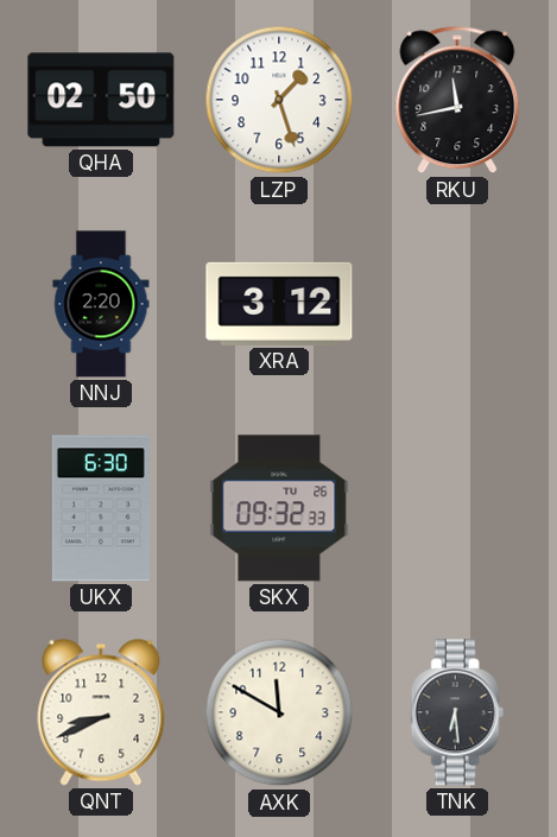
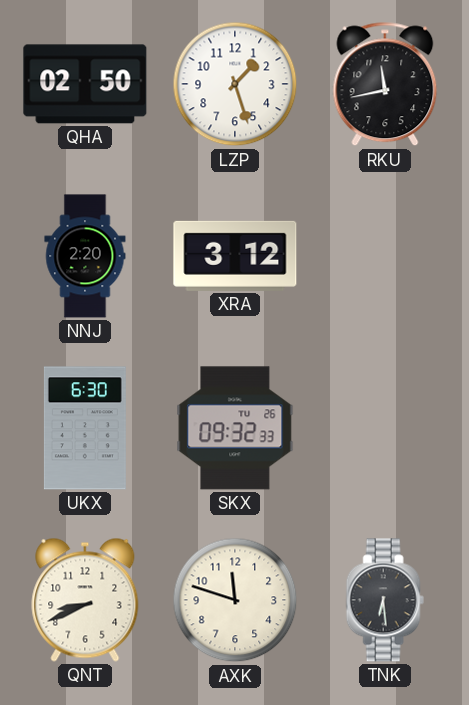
AXK: 11:50 -> 11:48 (235, 600)
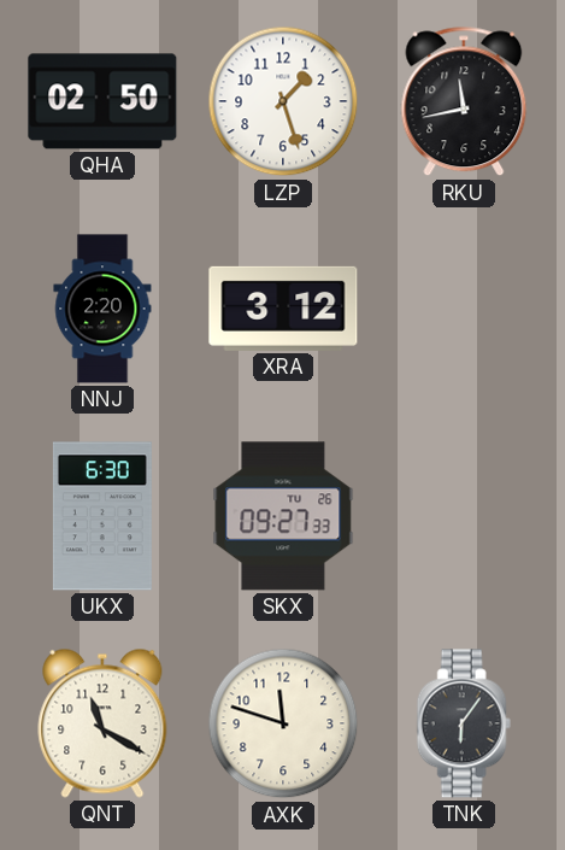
SKX: 09:32 -> 09:27 (283, 516)
QNT: 8:41 -> 11:20 (102, 723)
TNK: 6:29 -> 6:06 (464, 723)
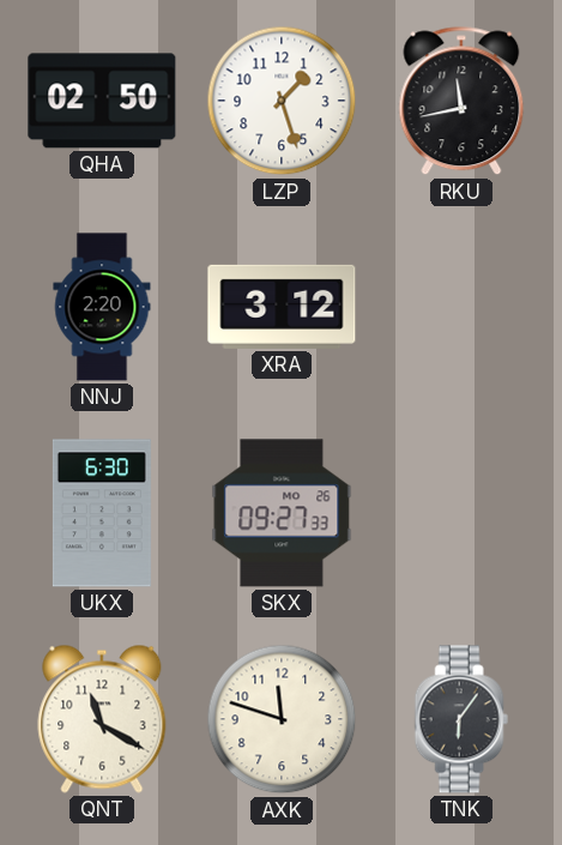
SKX date: TU 26 -> MO 26 (282, 513)
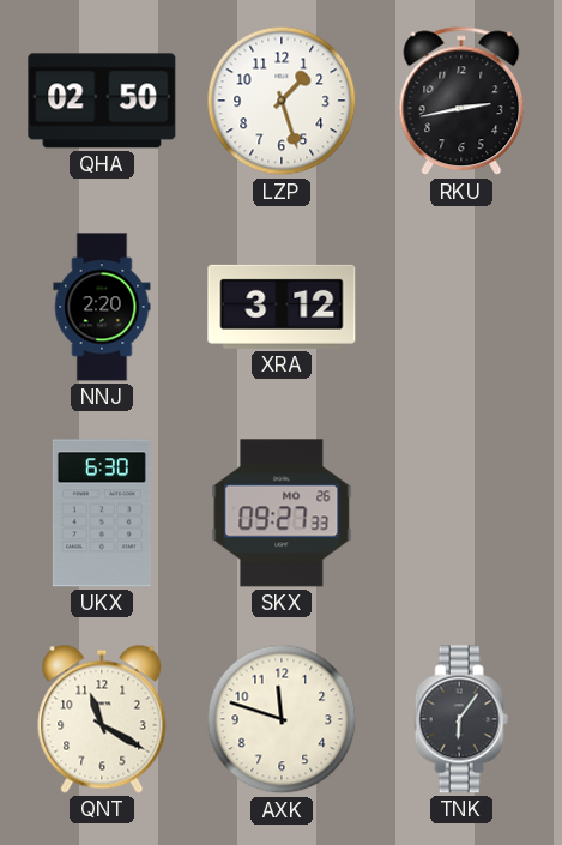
RKU: 11:43 -> 2:43 (461, 101)
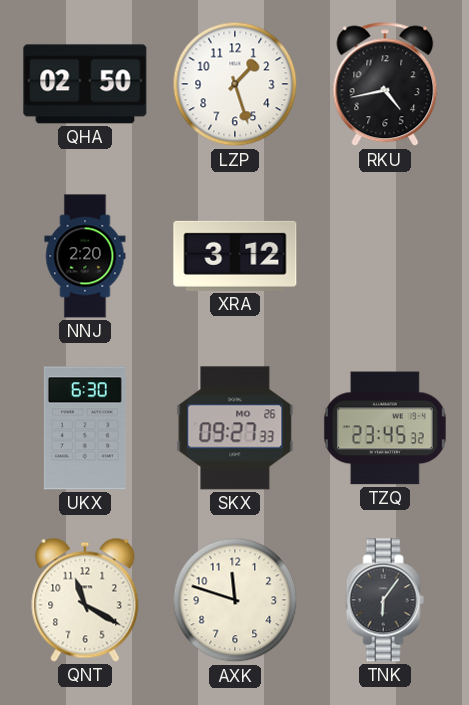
RKU: 2:43 -> 4:43 (385, 84)
TZQ: none -> 23:45 (385, 428)
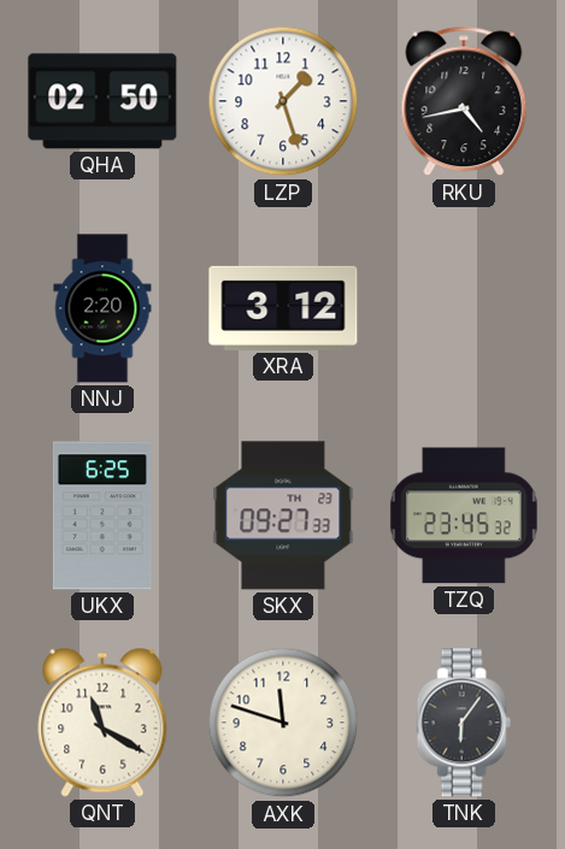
UKX: 6:30 -> 6:25 (102, 515)
SKX date: MO 26 -> TH 23 (283, 515)
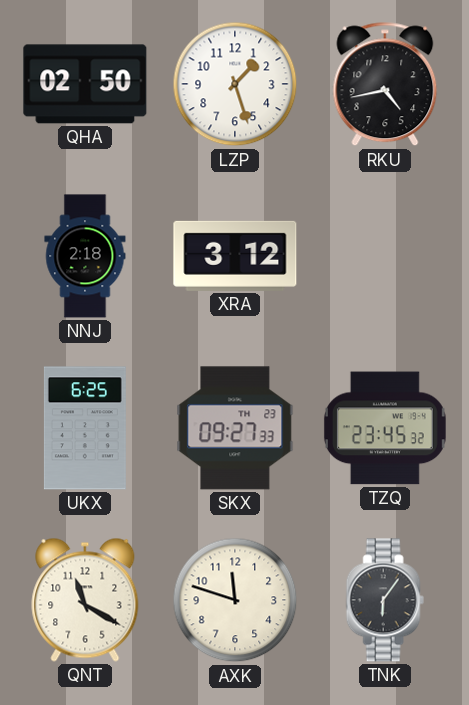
NNJ: 2:20 -> 2:18 (85, 256)
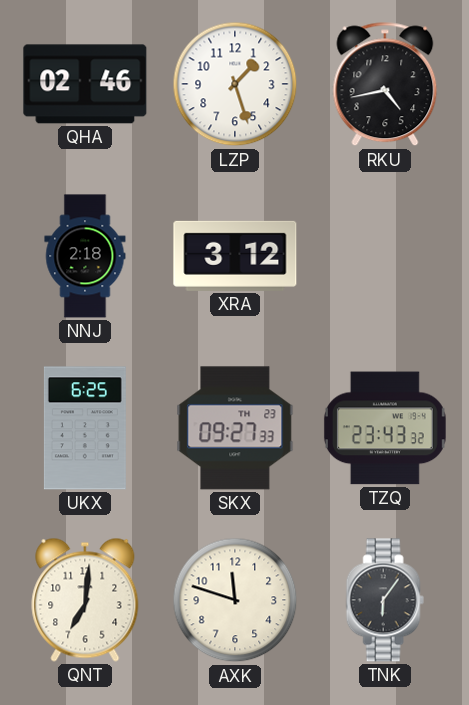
QHA: 02:50 -> 02:46 (85, 84)
TZQ: 23:45 -> 23:43 (385, 428)
QNT: 11:20 -> 7:01 (85, 600)
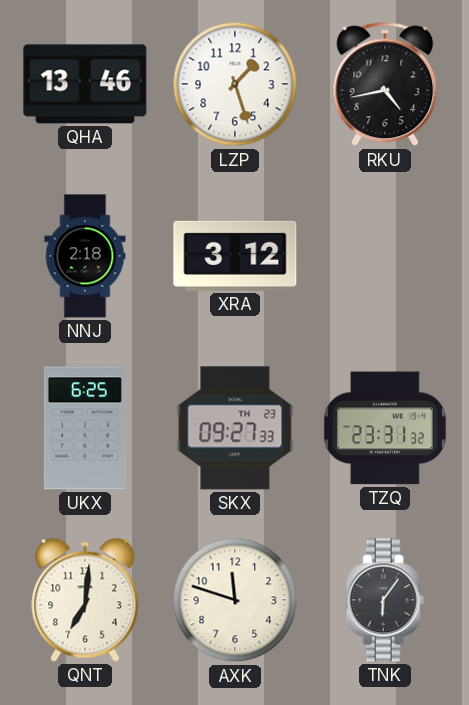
QHA: 02:46 -> 13:46 (85, 84)
TZQ: 23:43 -> 23:31 (385, 428)
